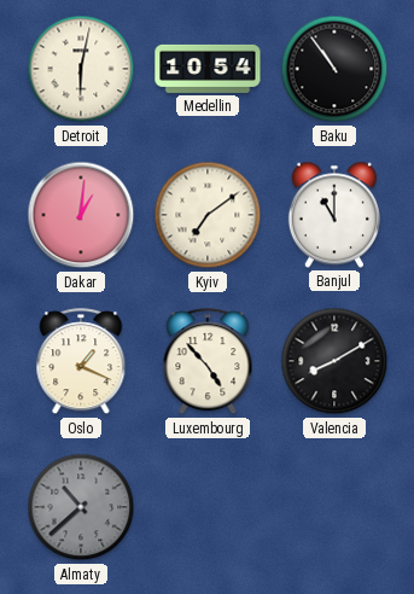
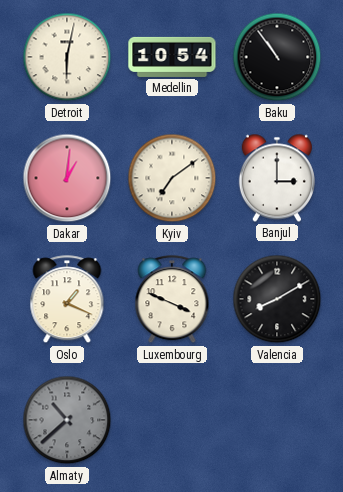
Banjul: 11:00 -> 3:00 (277, 178)
Luxembourg: 4:53 -> 3:49 (172, 300)
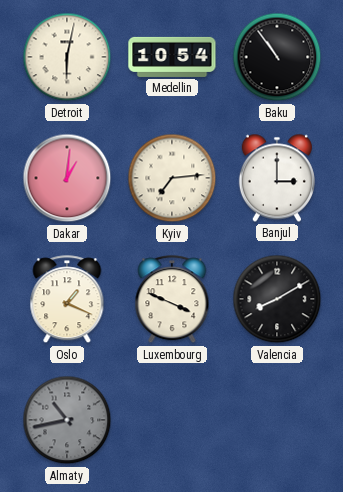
Kyiv: 7:09 -> 7:14 (172, 178)
Almaty: 10:38 -> 10:43 (67, 420)
